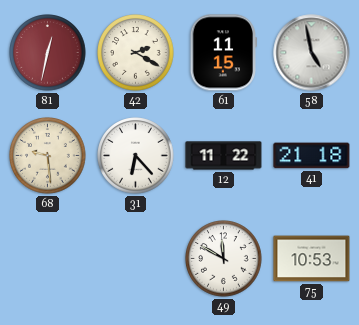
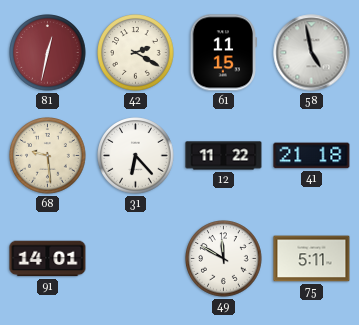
91: none -> 14:01 (48, 259)
75: 10:53 -> 5:11 (312, 259)
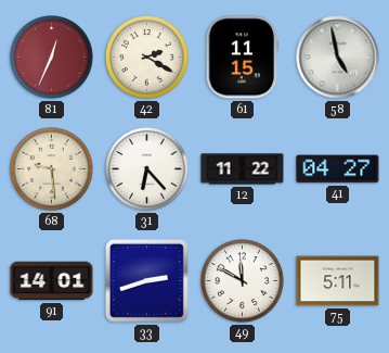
81: 12:32 -> 12:34 (52, 58)
41: 21:18 -> 04:27 (338, 169)
33: none -> 2:42 (146, 280)
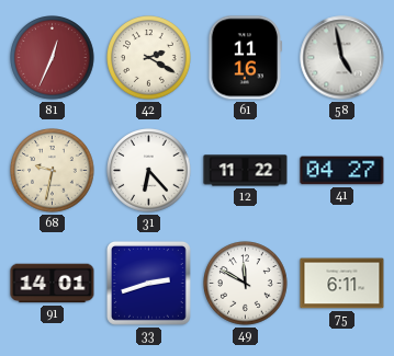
61: 11:15 -> 11:16 (245, 58)
68: 9:29 -> 9:32 (53, 171)
75: 5:11 -> 6:11 (342, 284)
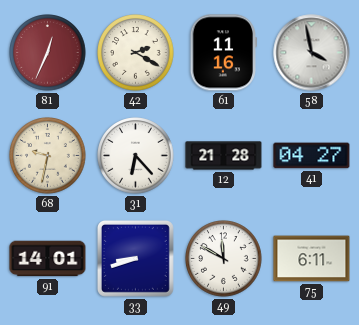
58: 4:58 -> 3:58 (312, 53)
12: 11:22 -> 21:28 (224, 156)
33: 2:42 -> 8:42 (135, 258)
